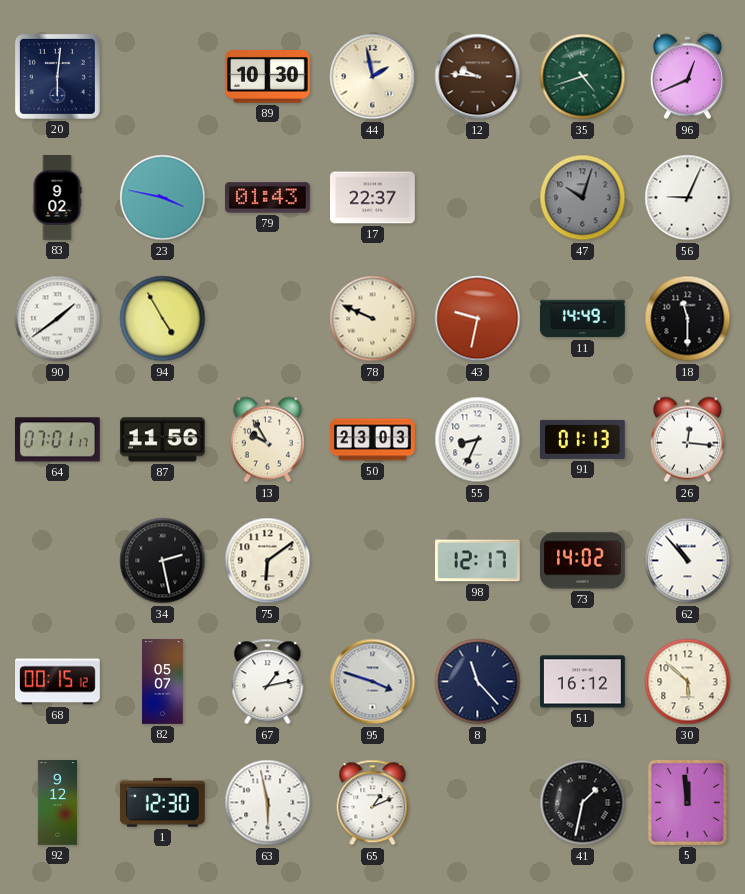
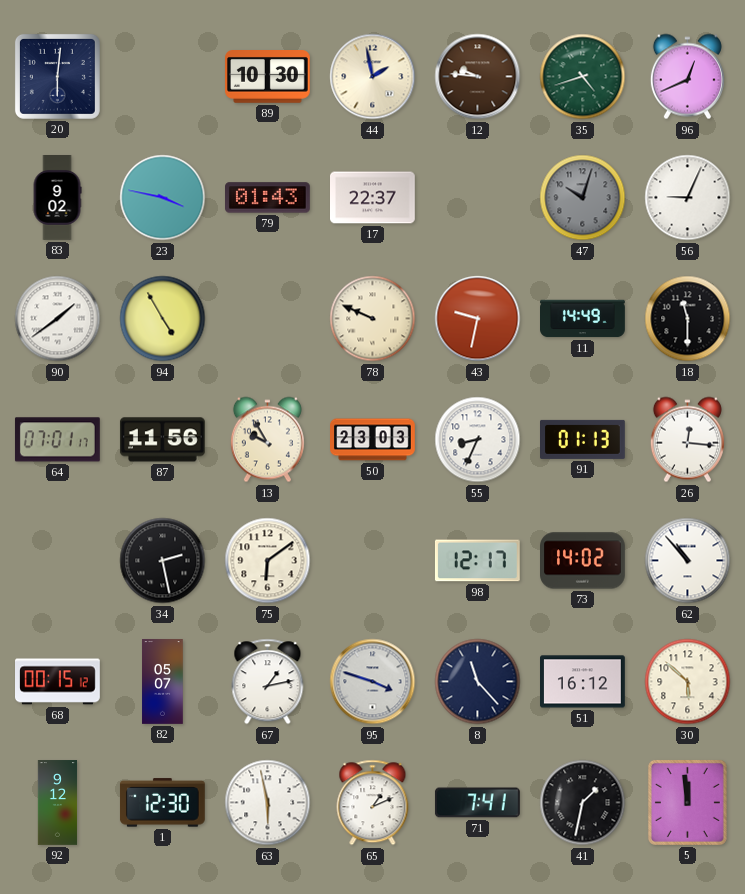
71: none -> 7:41 (478, 803)
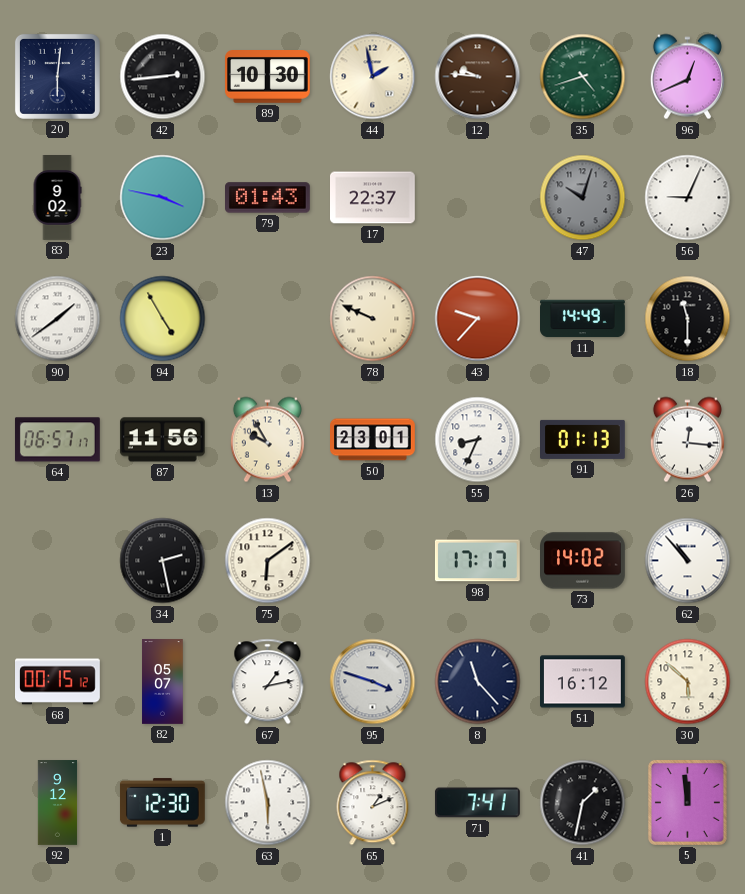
42: none -> 2:44 (163, 77)
43: 9:32 -> 9:37 (478, 319)
64: 07:01 -> 06:57 (57, 440)
50: 23:03 -> 23:01 (373, 440)
98: 12:17 -> 17:17 (477, 561)
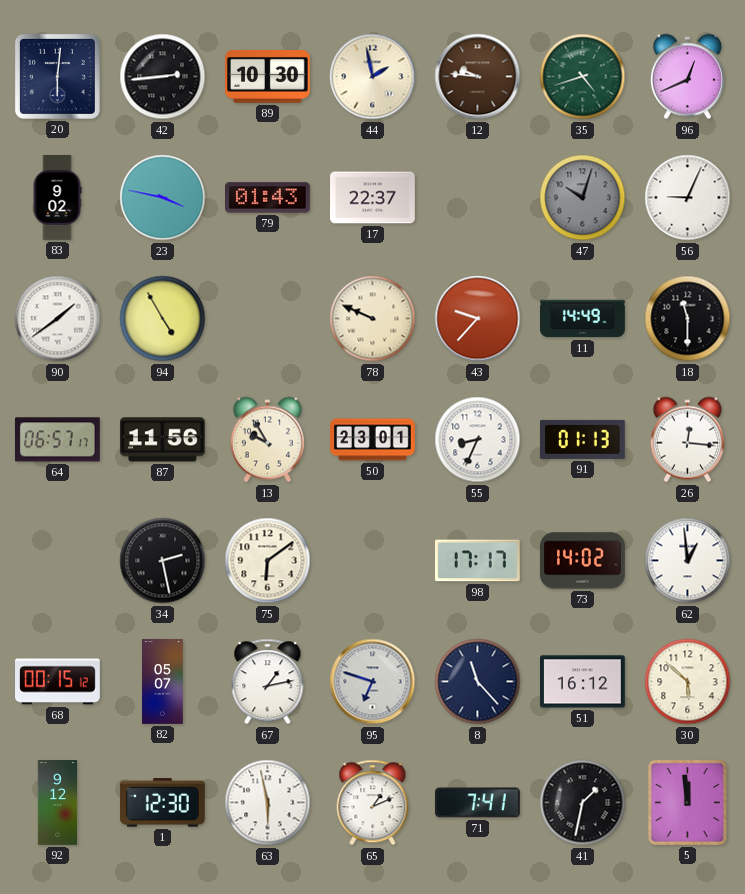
62: 10:53 -> 12:59 (688, 561)
95: 3:48 -> 6:48 (373, 682)
